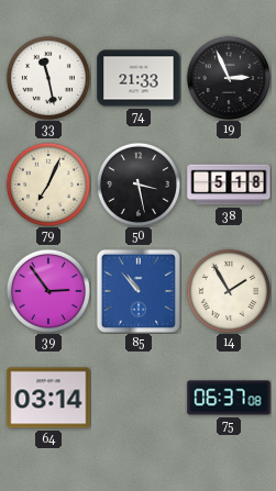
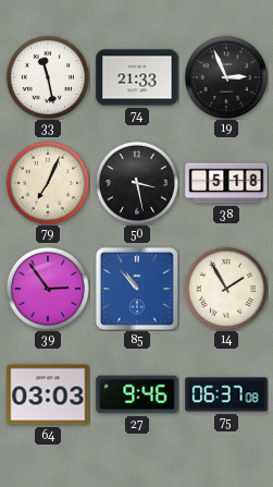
64: 03:14 -> 03:03 (48, 394)
27: none -> 9:46 (137, 394)
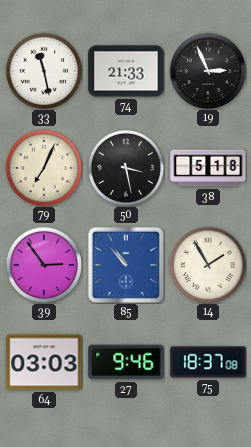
75: 06:37 -> 18:37 (208, 362)
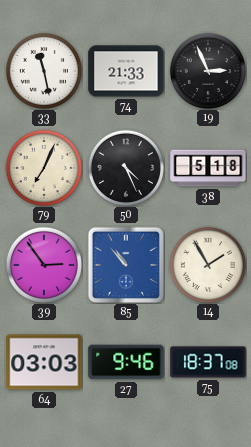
50: 3:28 -> 4:26 (125, 167)
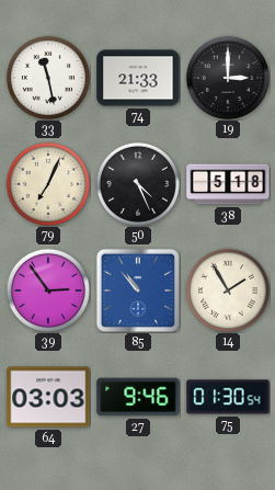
19: 2:56 -> 3:00 (227, 77)
75: 18:37 -> 01:30 (228, 397)
